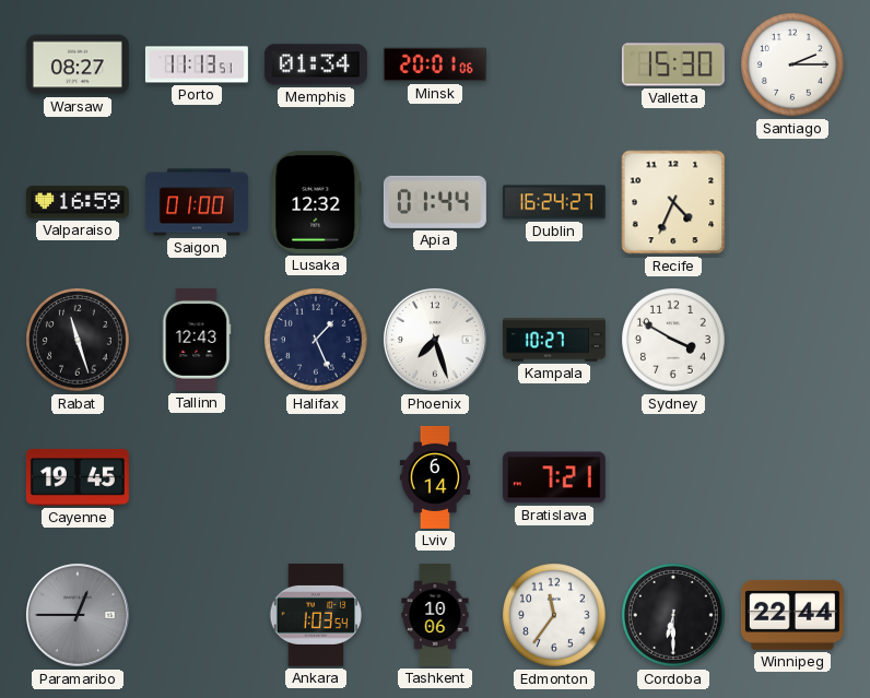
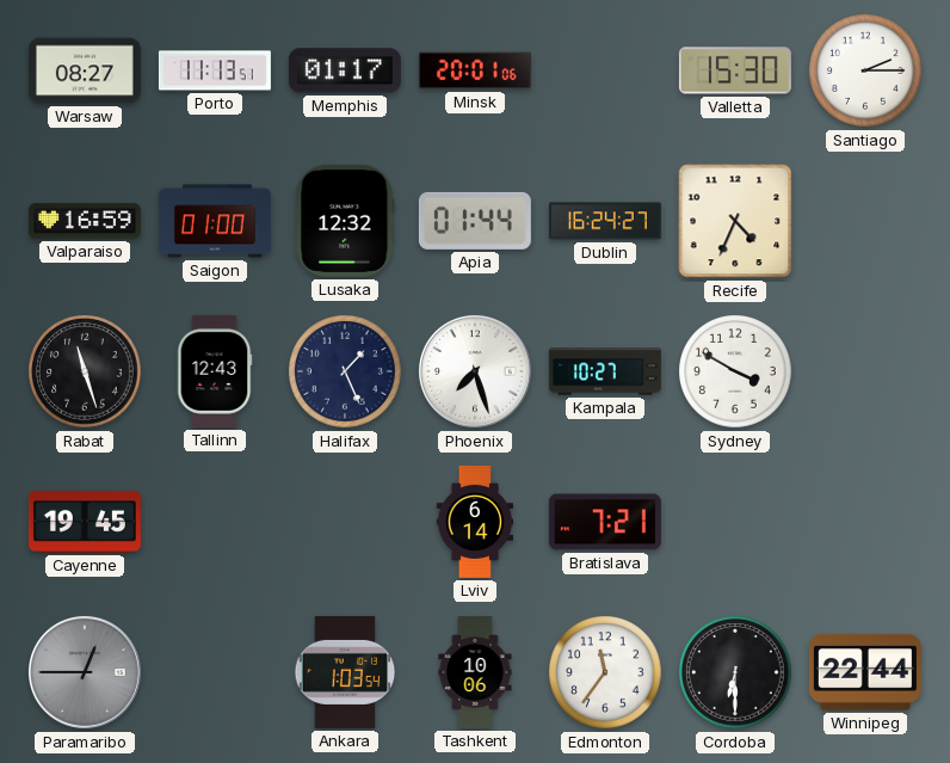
Memphis: 01:34 -> 01:17 (345, 70)
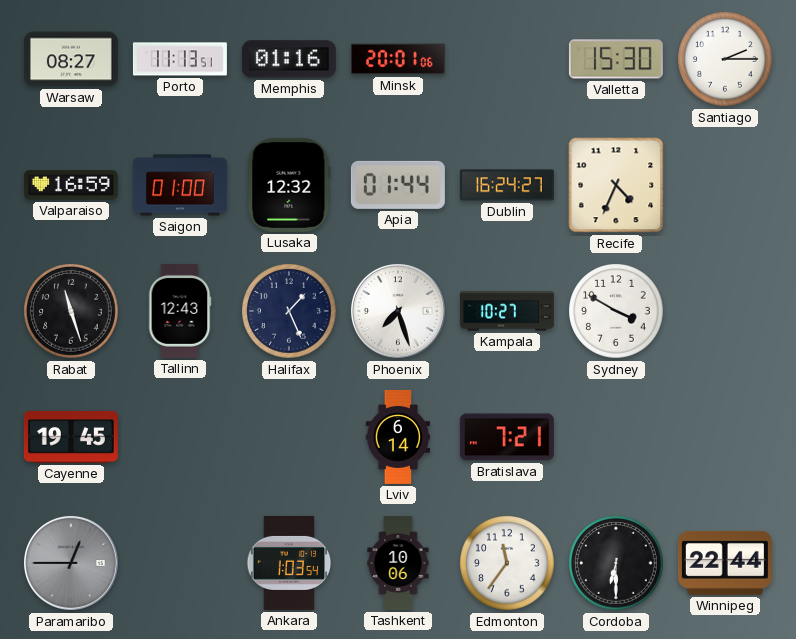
Memphis: 01:17 -> 01:16 (289, 59)
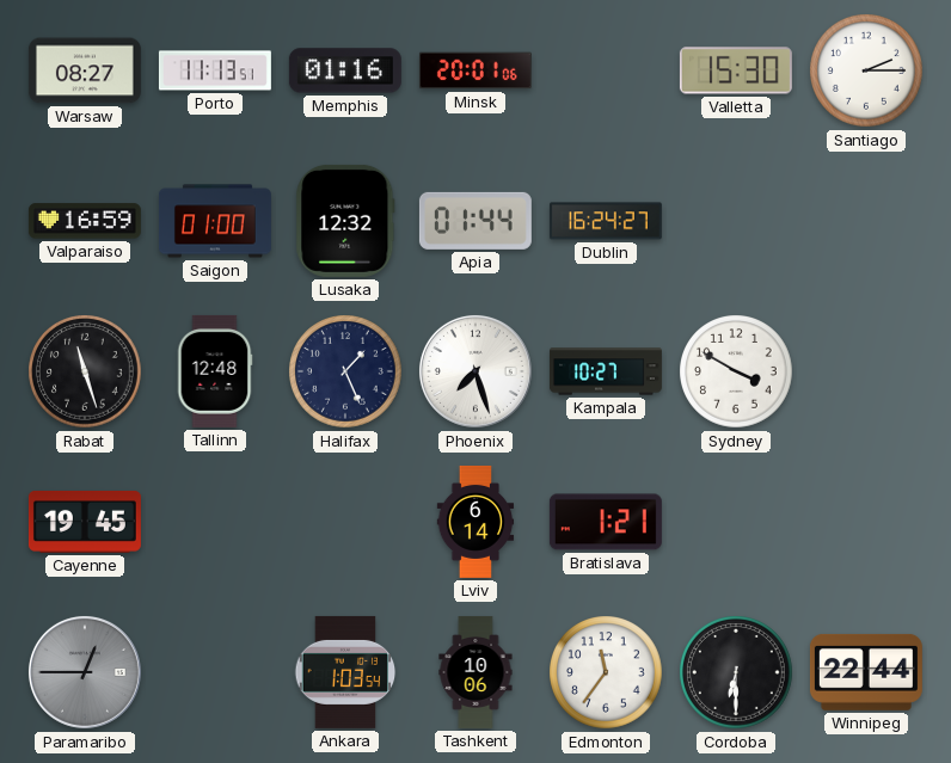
Recife: 4:34 -> none (616, 185)
Tallinn: 12:43 -> 12:48 (215, 371)
Bratislava: 7:21 -> 1:21 (606, 522)
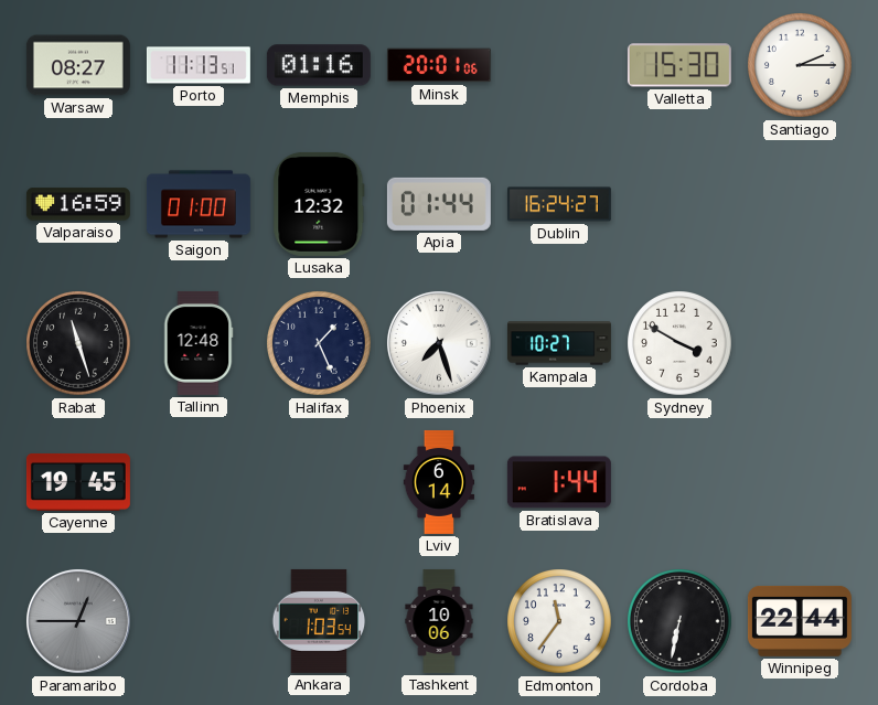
Bratislava: 1:21 -> 1:44 (559, 482)
Cordoba: 6:30 -> 6:32 (679, 621)
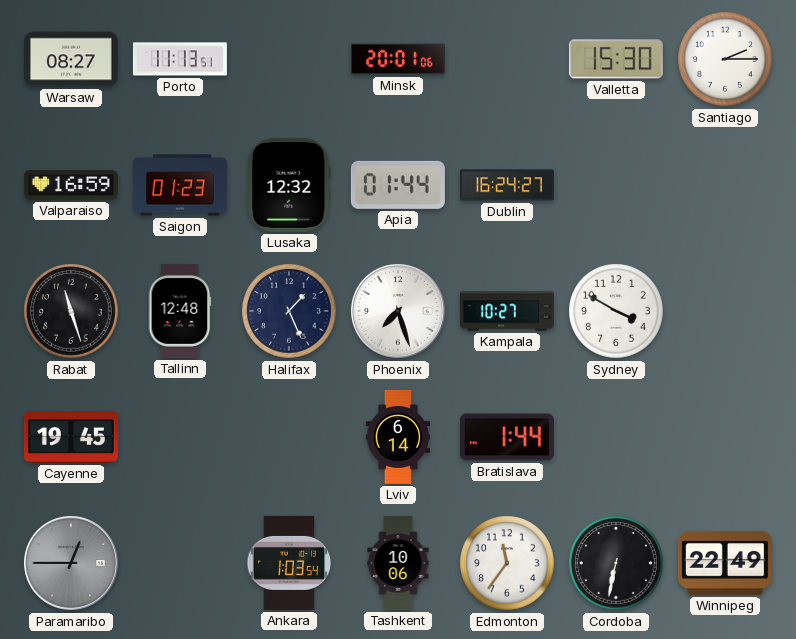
Memphis: 01:16 -> none (319, 65)
Saigon: 01:00 -> 01:23 (180, 185)
Winnipeg: 22:44 -> 22:49 (725, 563)
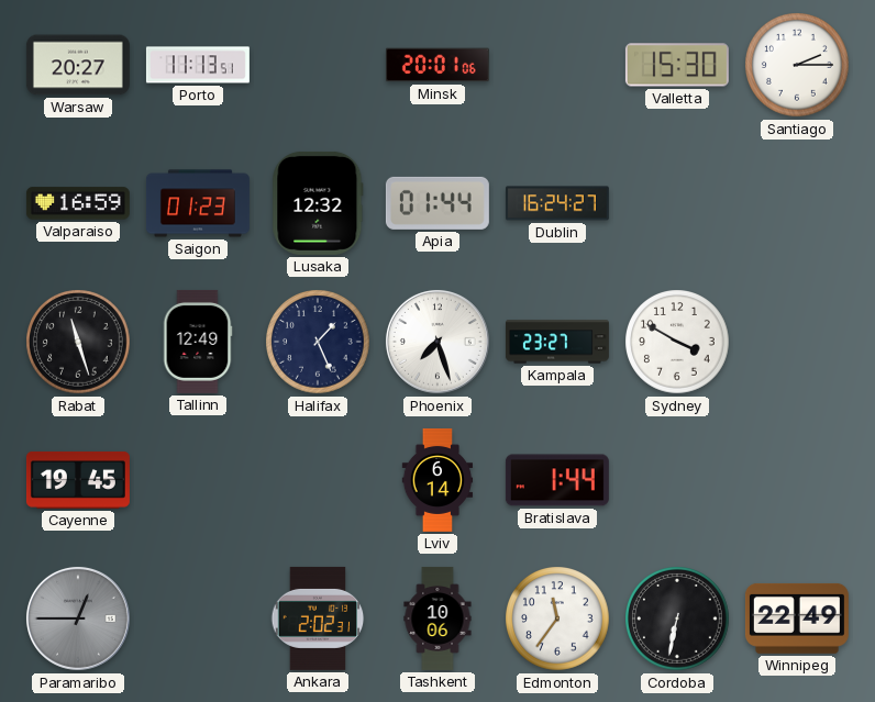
Warsaw: 08:27 -> 20:27 (78, 65)
Tallinn: 12:48 -> 12:49 (198, 342)
Kampala: 10:27 -> 23:27 (557, 342)
Ankara: 1:03 -> 2:02 (318, 619)
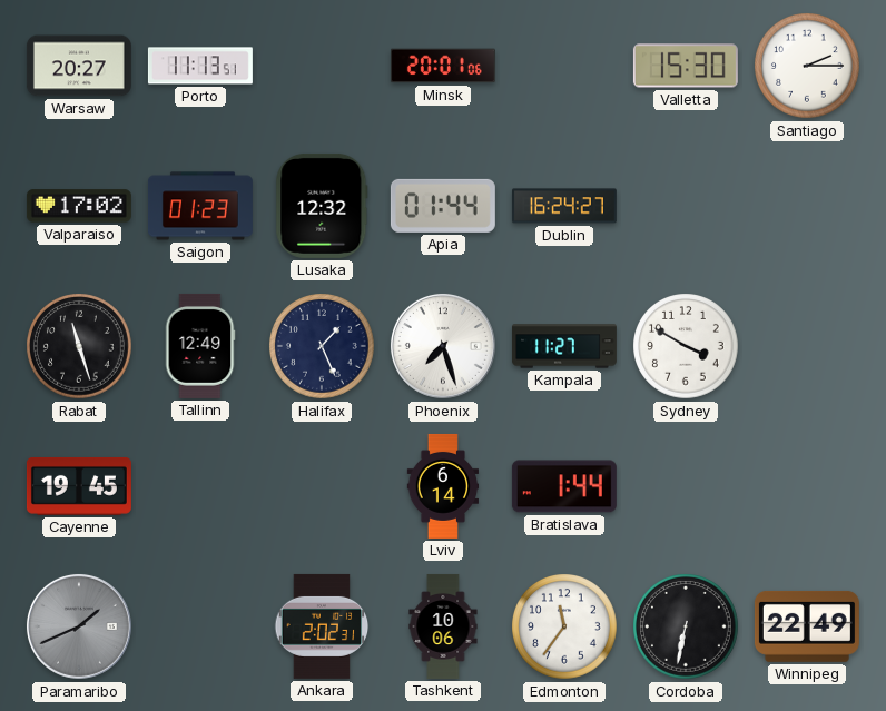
Valparaiso: 16:59 -> 17:02 (79, 206)
Kampala: 23:27 -> 11:27 (564, 346)
Paramaribo: 12:45 -> 1:41 (79, 626)
